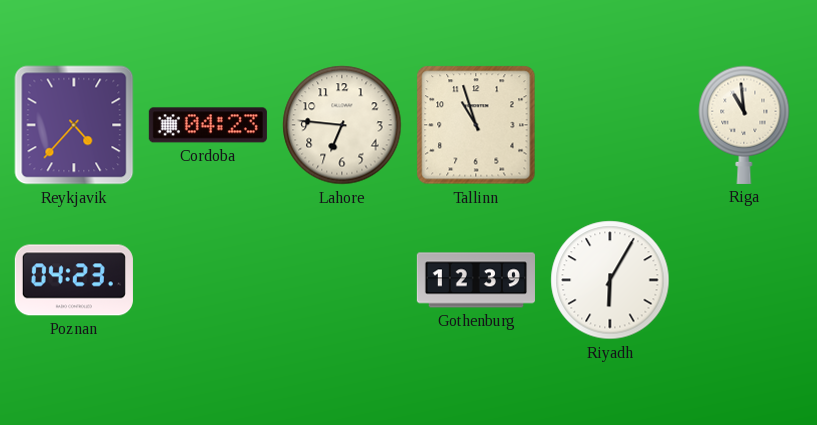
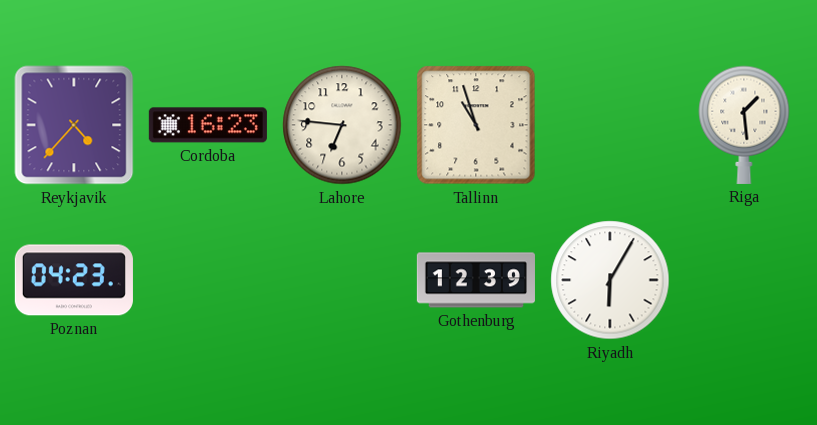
Cordoba: 04:23 -> 16:23 (208, 125)
Riga: 10:59 -> 1:29 (744, 125)
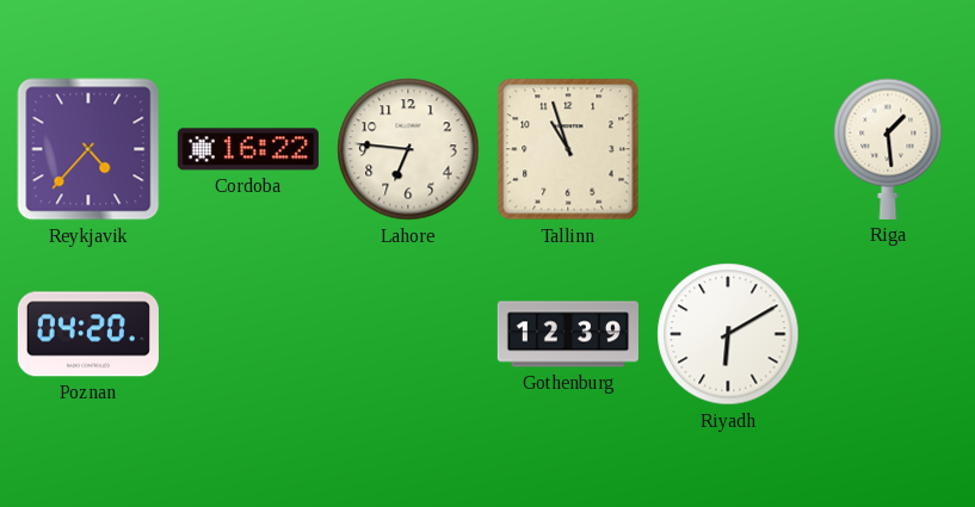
Cordoba: 16:23 -> 16:22 (248, 149)
Poznan: 04:23 -> 04:20 (88, 334)
Riyadh: 6:05 -> 6:10 (728, 334)
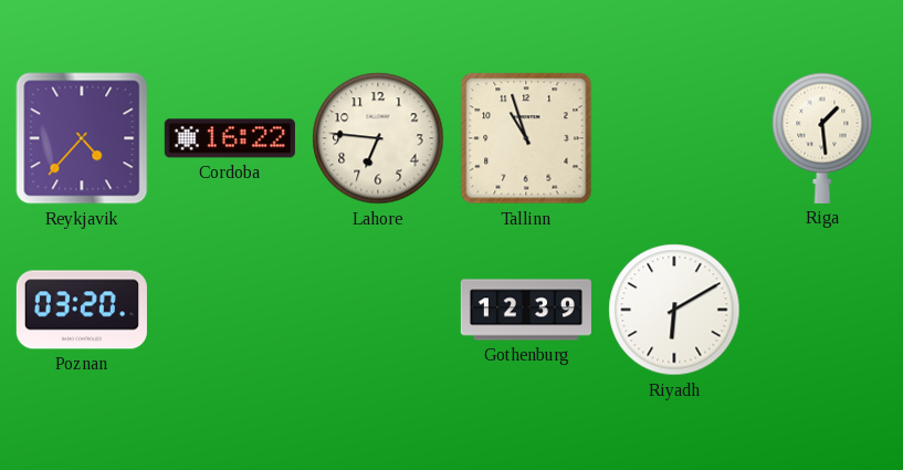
Poznan: 04:20 -> 03:20 (82, 310)
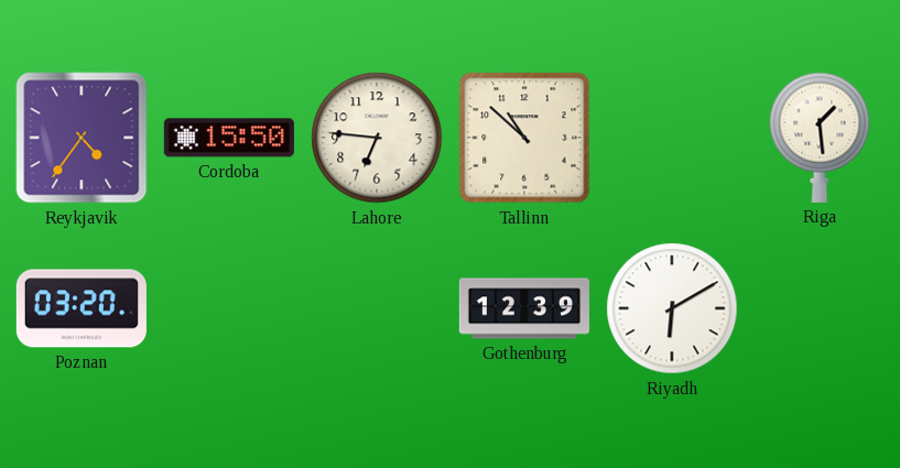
Reykjavik: 4:37 -> 4:36 (82, 138)
Cordoba: 16:22 -> 15:50 (229, 138)
Tallinn: 10:57 -> 10:52 (524, 138)
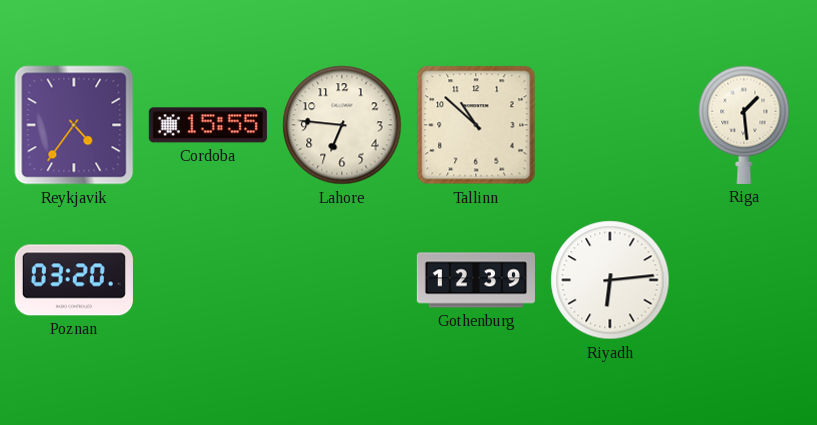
Cordoba: 15:50 -> 15:55 (208, 125)
Riyadh: 6:10 -> 6:14 (610, 280)
